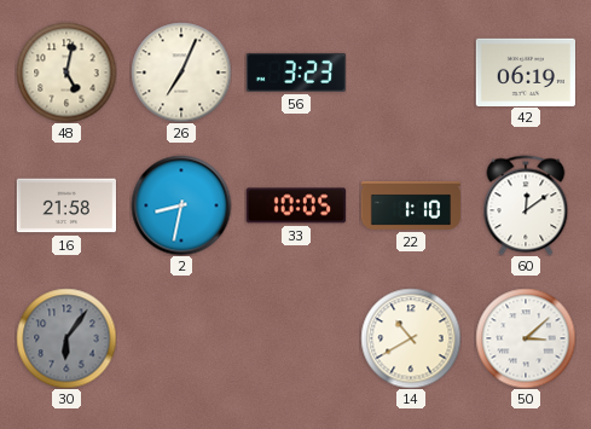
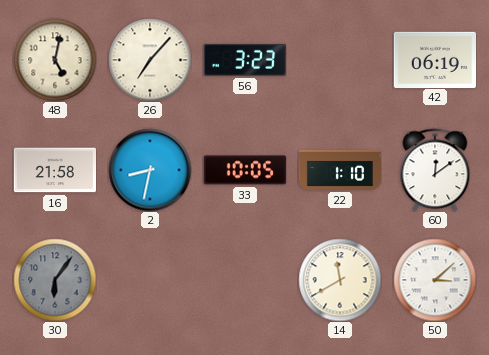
26: 7:04 -> 7:07 (150, 60)
14: 10:40 -> 11:40 (340, 280)
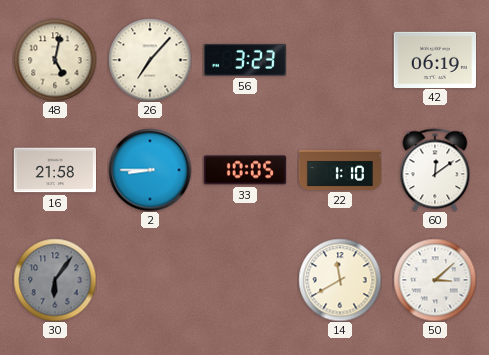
2: 8:32 -> 8:45 (150, 170)
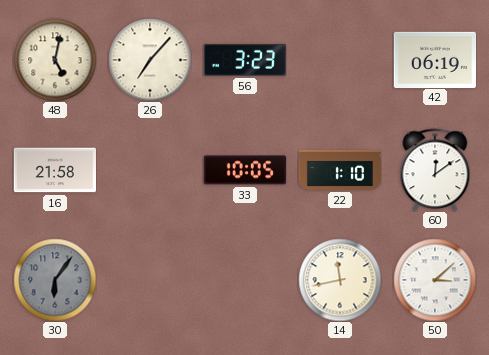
2: 8:45 -> none (150, 170)
14: 11:40 -> 11:43 (340, 280)
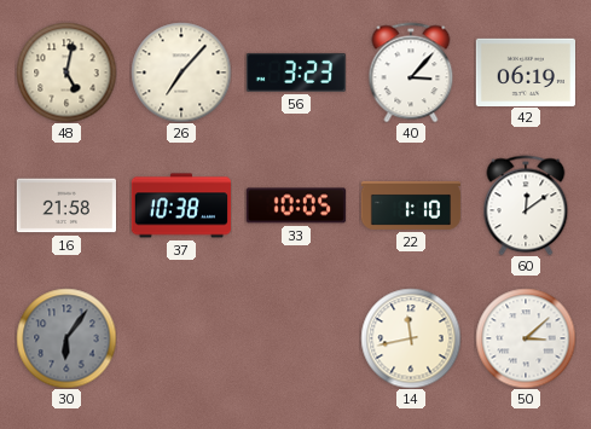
40: none -> 3:07 (411, 73)
37: none -> 10:38 (180, 205)
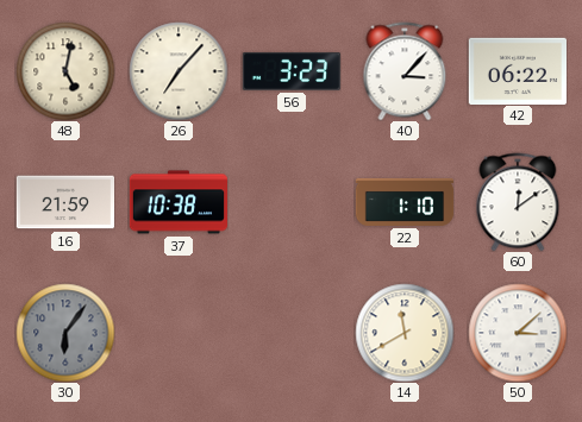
42: 06:19 -> 06:22 (517, 70)
16: 21:58 -> 21:59 (64, 202)
33: 10:05 -> none (295, 205)
14: 11:43 -> 11:40 (405, 333)
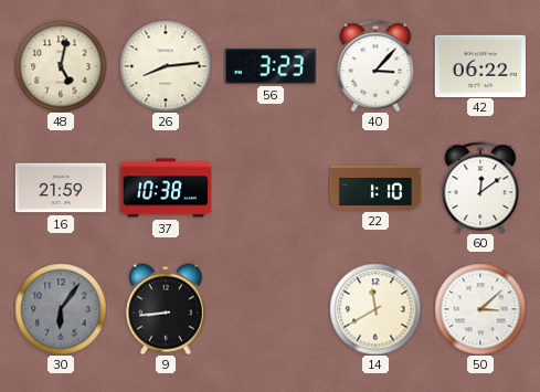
26: 7:07 -> 8:14 (166, 66)
9: none -> 8:44 (166, 309)
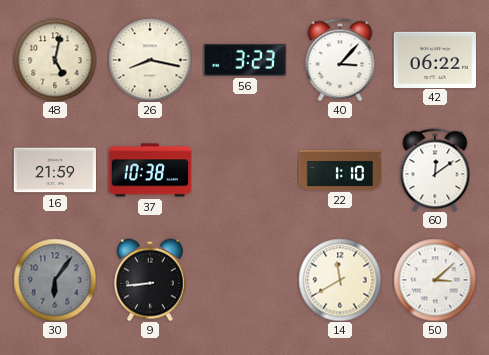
26: 8:14 -> 8:17 (150, 60)
